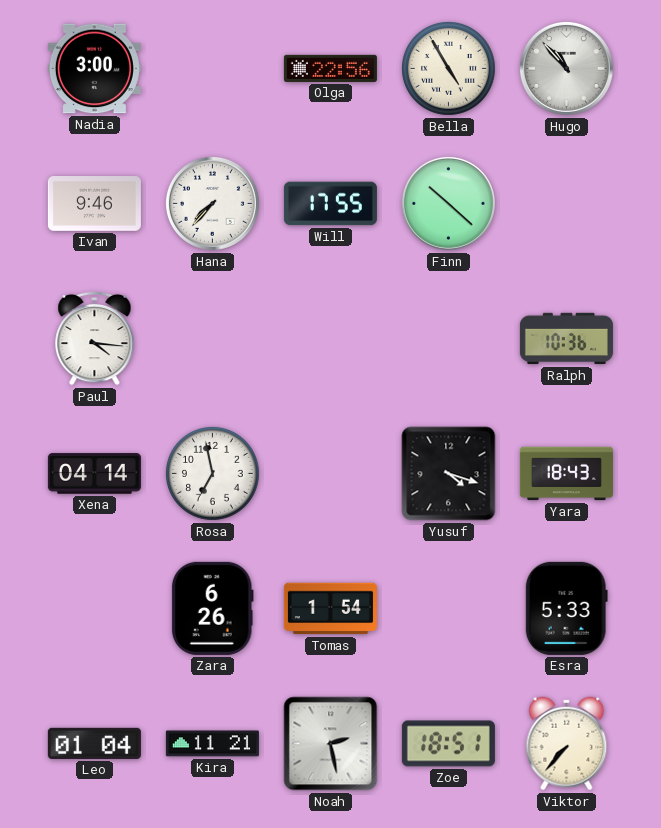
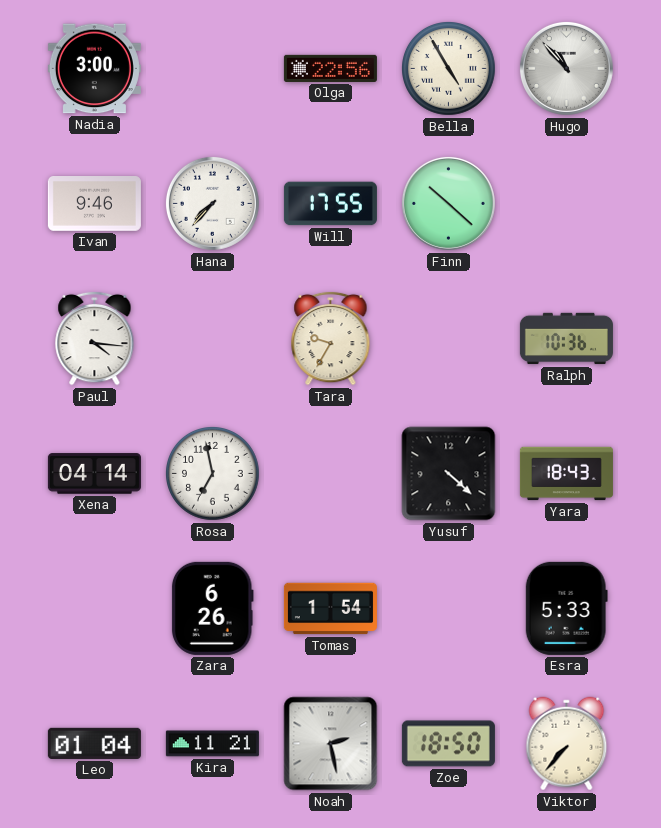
Tara: none -> 9:35 (331, 338)
Yusuf: 4:18 -> 4:22 (449, 474)
Zoe: 18:51 -> 18:50 (448, 744)
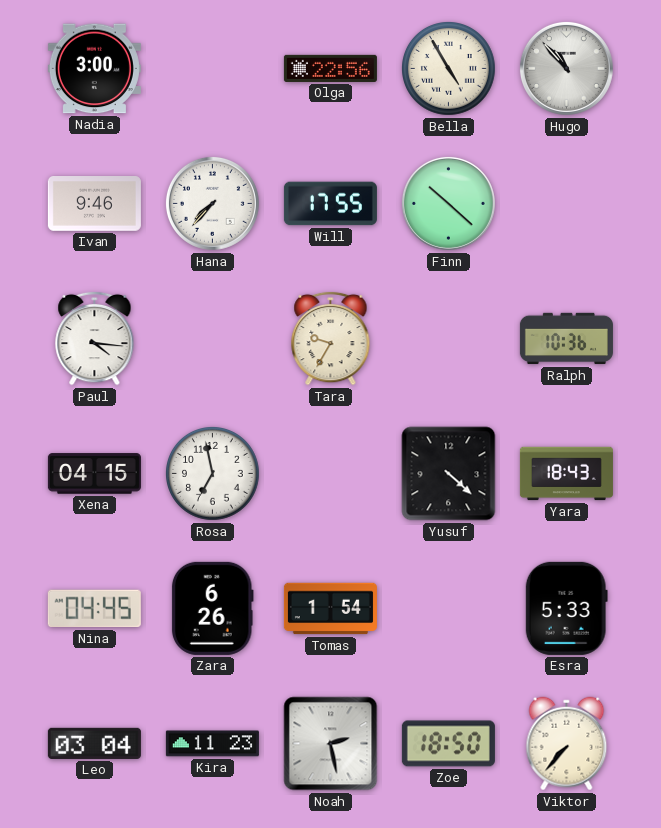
Xena: 04:14 -> 04:15 (94, 474)
Nina: none -> 04:45 (94, 609)
Leo: 01:04 -> 03:04 (94, 743)
Kira: 11:21 -> 11:23 (212, 744)
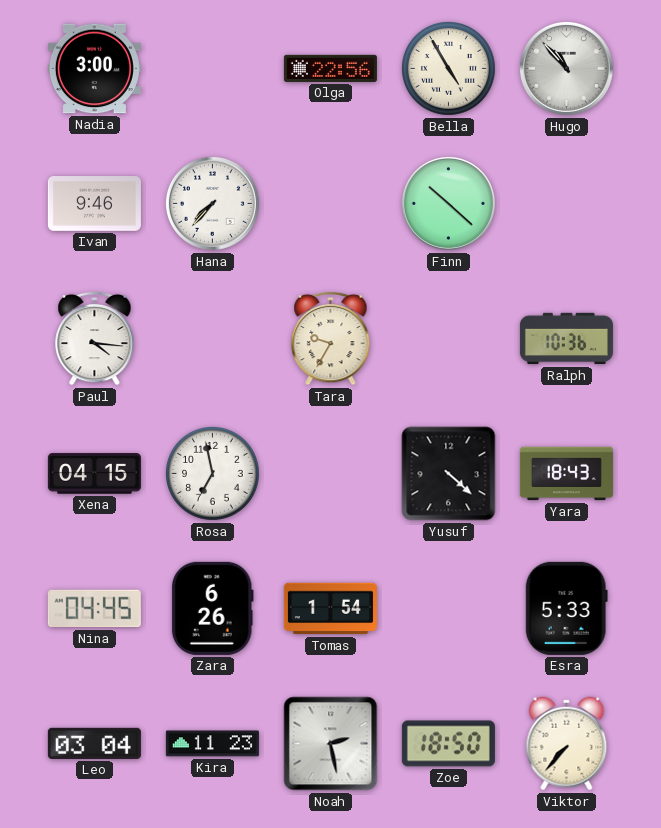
Will: 17:55 -> none (330, 204)
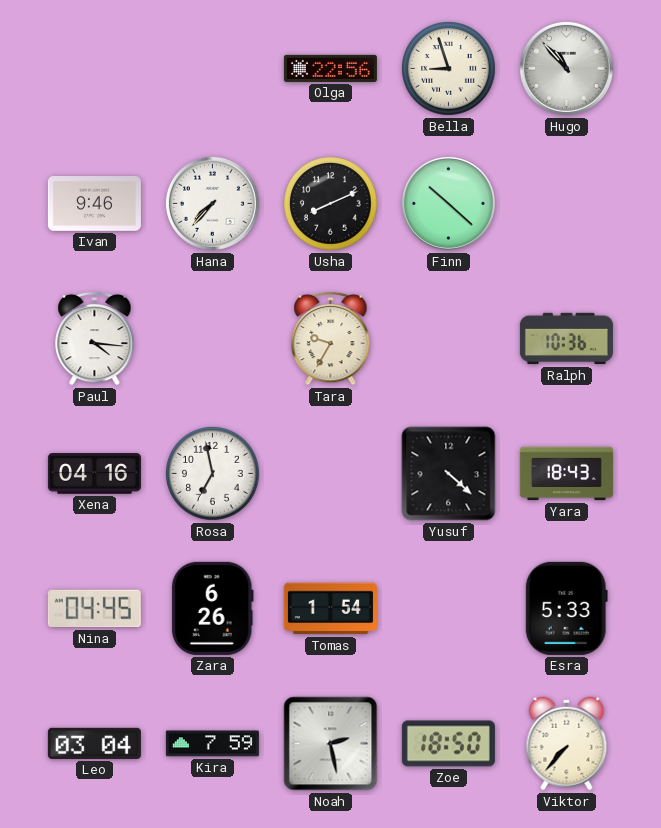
Nadia: 3:00 -> none (94, 69)
Bella: 4:55 -> 8:57 (449, 69)
Usha: none -> 8:11 (331, 204)
Xena: 04:15 -> 04:16 (94, 474)
Kira: 11:23 -> 7:59 (212, 744)
